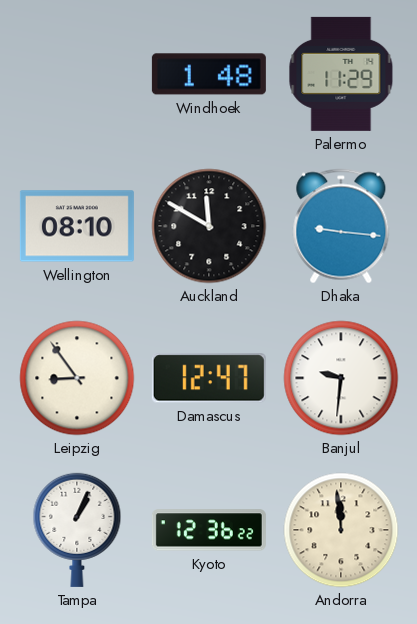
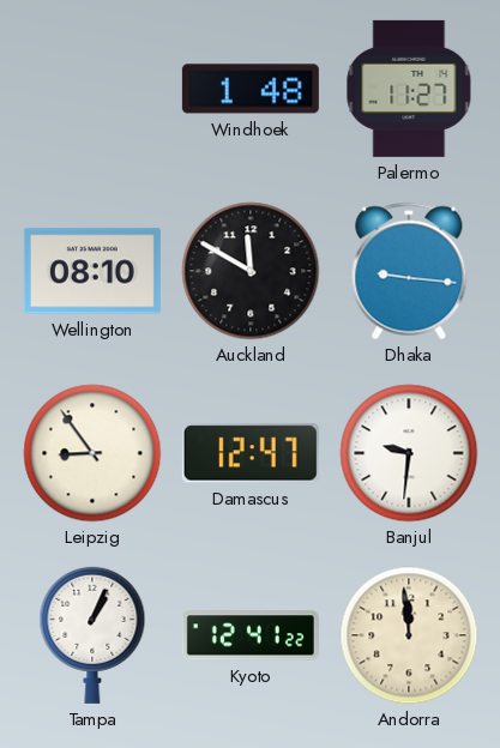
Palermo: 11:29 -> 11:27 (409, 89)
Kyoto: 12:36 -> 12:41 (251, 635)
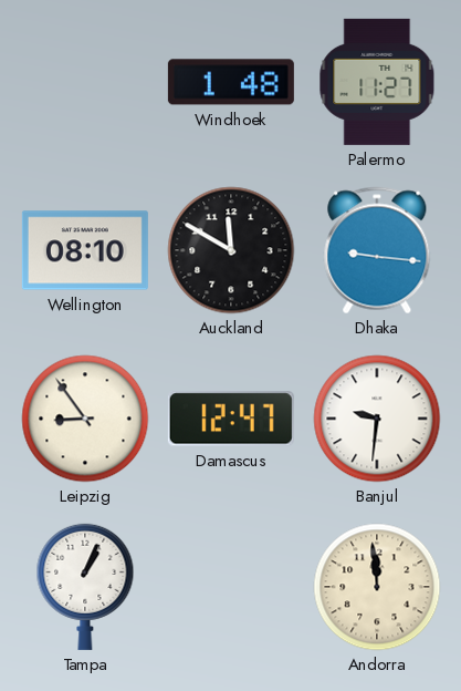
Kyoto: 12:41 -> none (251, 635)
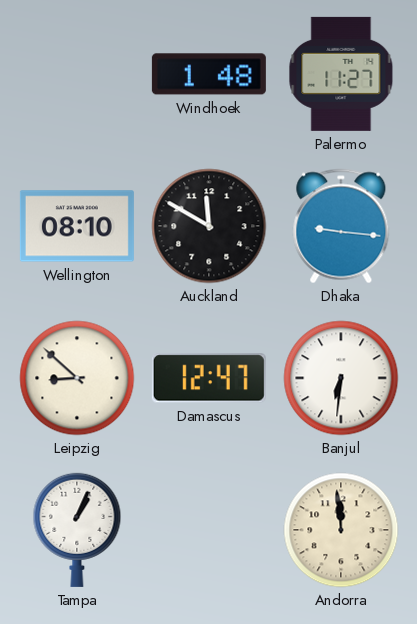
Leipzig: 8:54 -> 8:52 (77, 378)
Banjul: 9:31 -> 6:31 (341, 378)
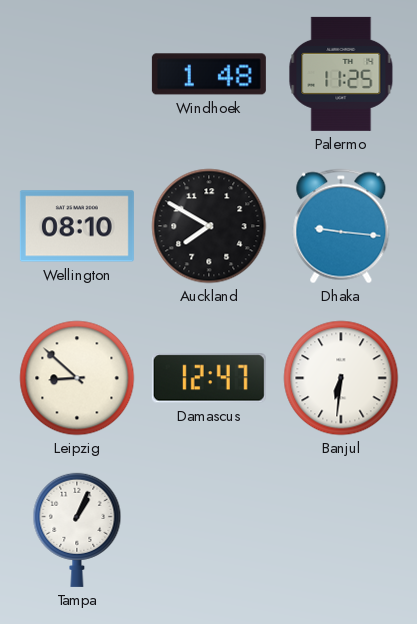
Palermo: 11:27 -> 11:25 (341, 74)
Auckland: 11:50 -> 7:50 (209, 226)
Andorra: 11:59 -> none (341, 530)
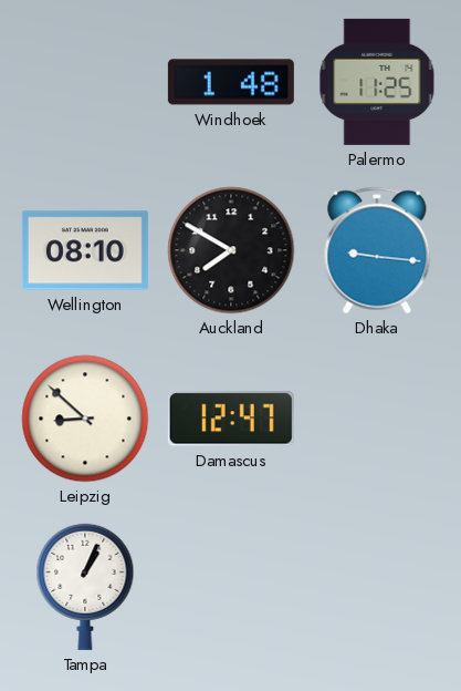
Banjul: 6:31 -> none (341, 378)
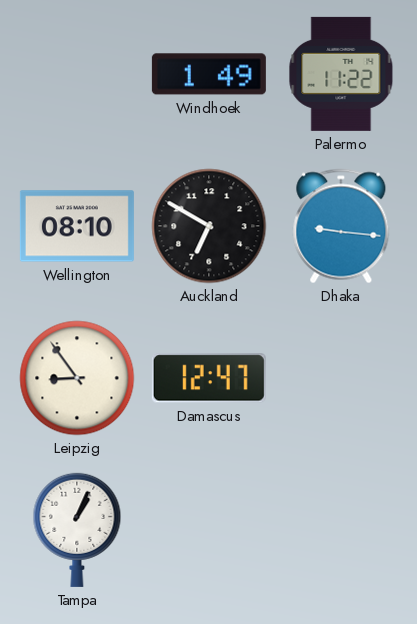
Windhoek: 1:48 -> 1:49 (209, 74)
Palermo: 11:25 -> 11:22 (341, 74)
Auckland: 7:50 -> 6:50 (209, 226)
Leipzig: 8:52 -> 8:54 (77, 378)
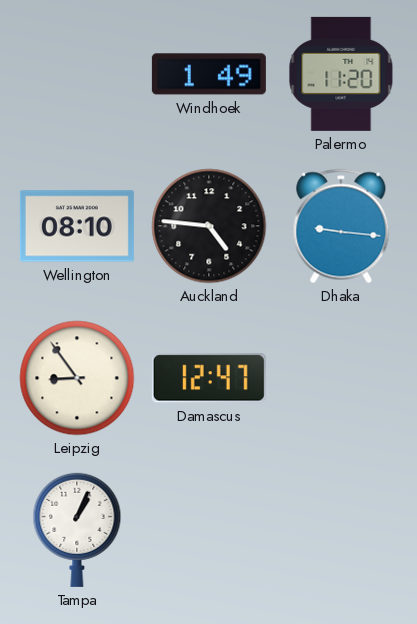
Palermo: 11:22 -> 11:20 (341, 74)
Auckland: 6:50 -> 4:46 (209, 226)
